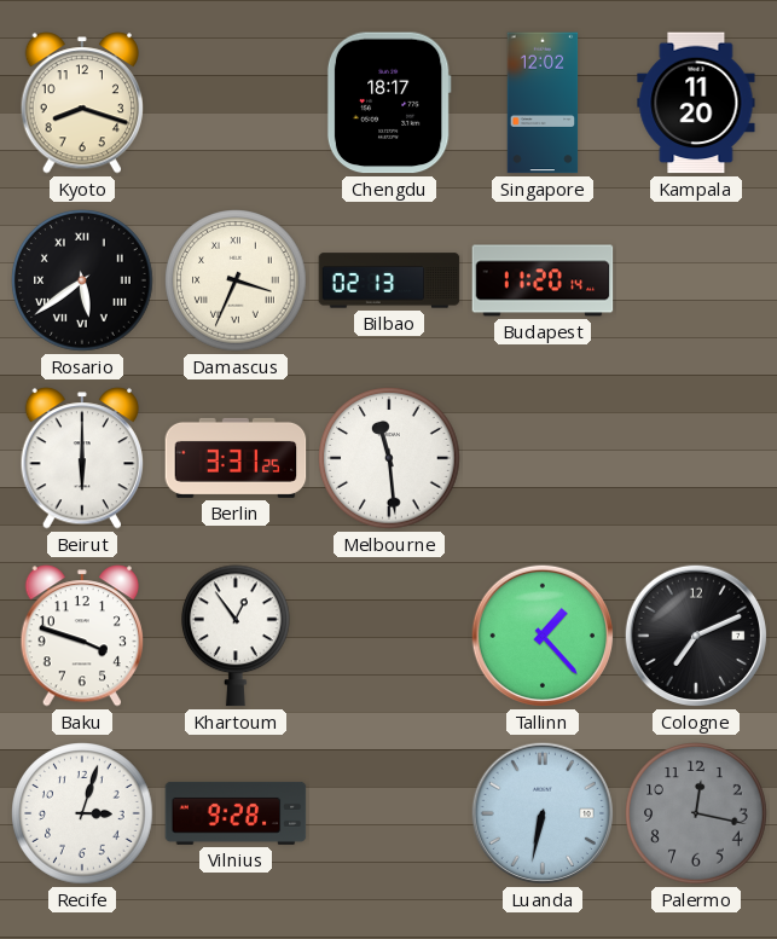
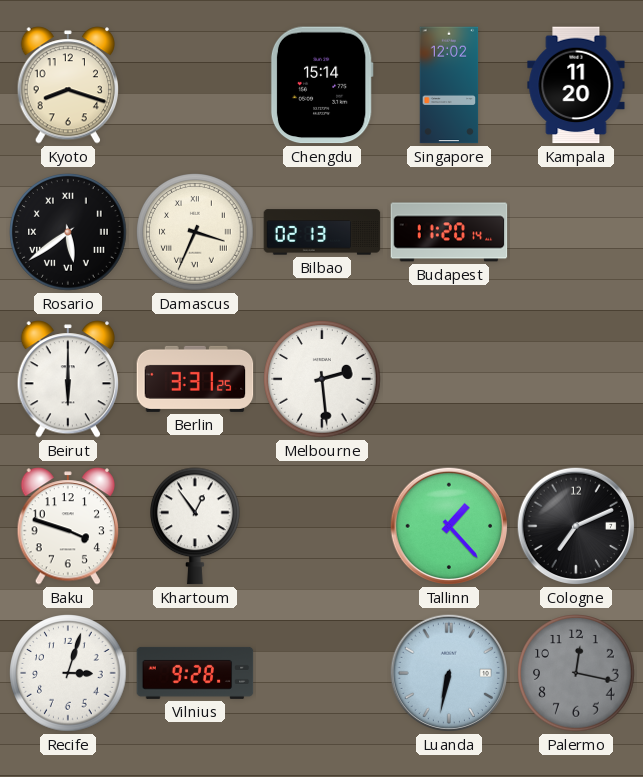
Chengdu: 18:17 -> 15:14 (322, 85)
Melbourne: 11:29 -> 2:29 (322, 379)
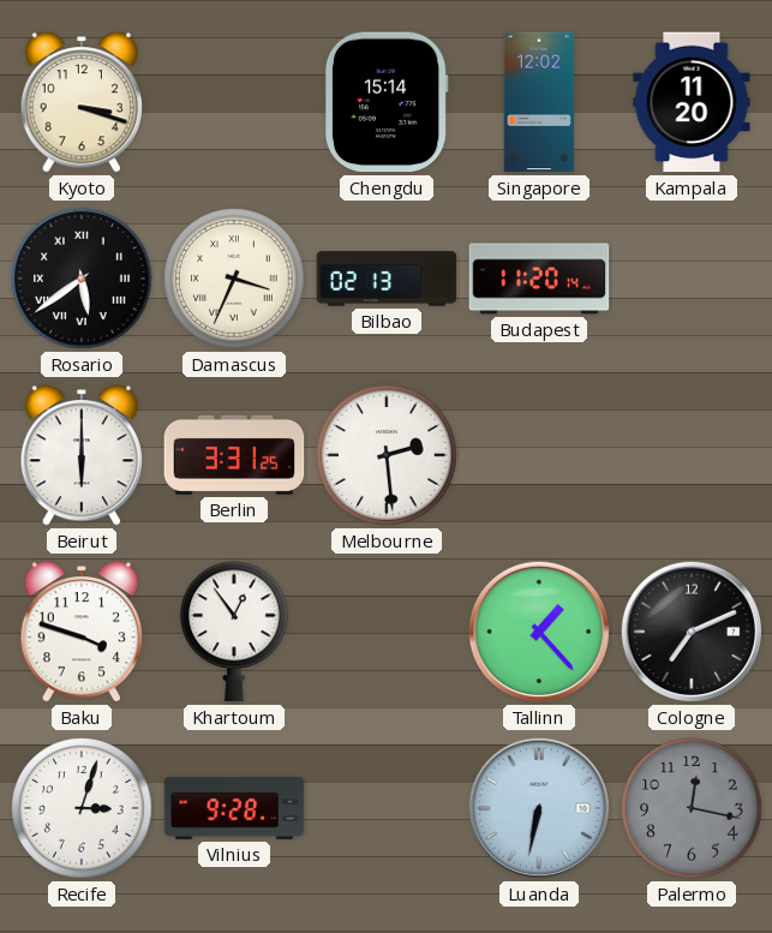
Kyoto: 8:18 -> 3:18 (80, 102)
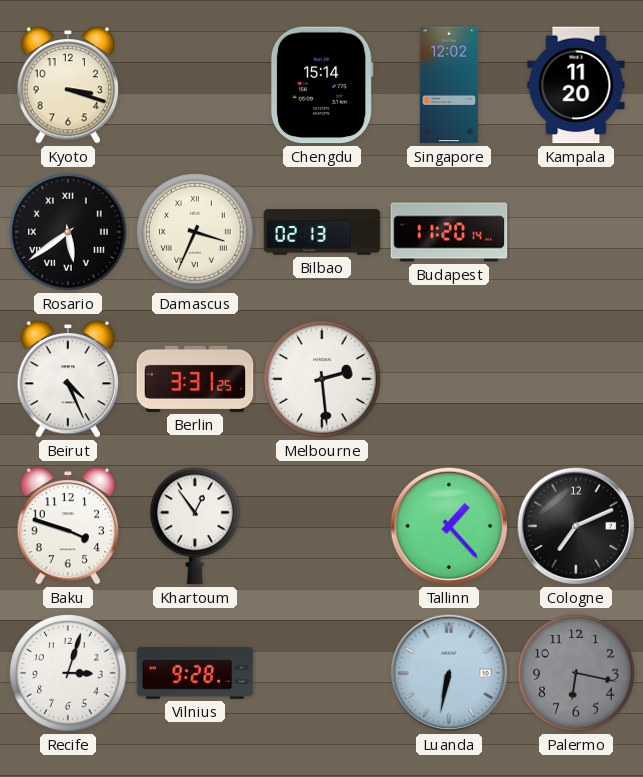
Beirut: 6:00 -> 4:26 (67, 379)
Palermo: 12:17 -> 6:17 (576, 673)
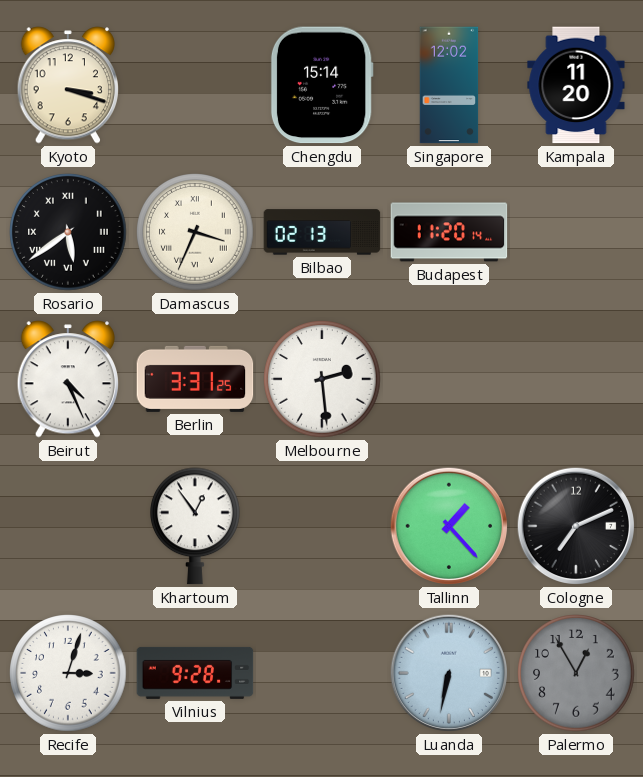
Baku: 3:48 -> none (67, 526)
Palermo: 6:17 -> 12:55 (576, 673)
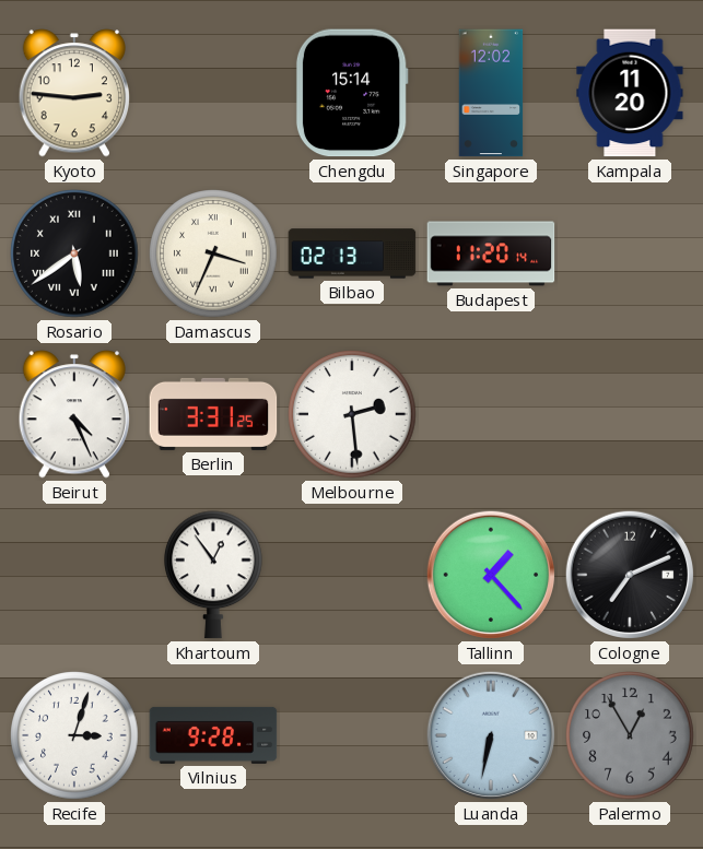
Kyoto: 3:18 -> 2:46 (73, 93)
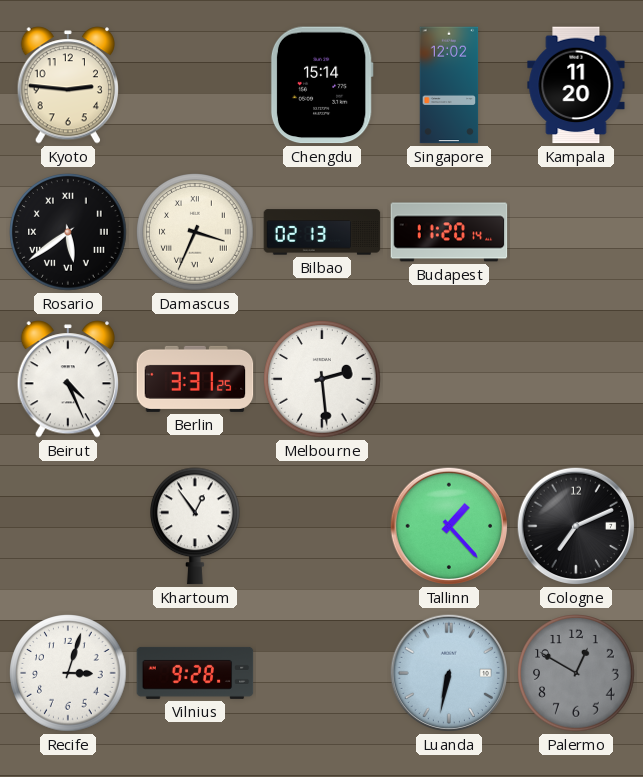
Palermo: 12:55 -> 12:50 (576, 673)
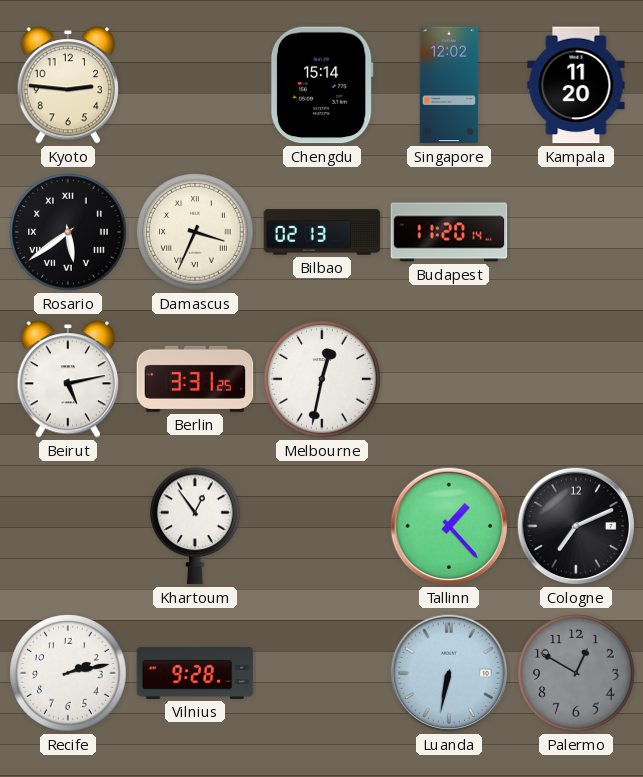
Beirut: 4:26 -> 5:13 (67, 379)
Melbourne: 2:29 -> 12:32 (322, 379)
Recife: 3:03 -> 2:13 (68, 673)
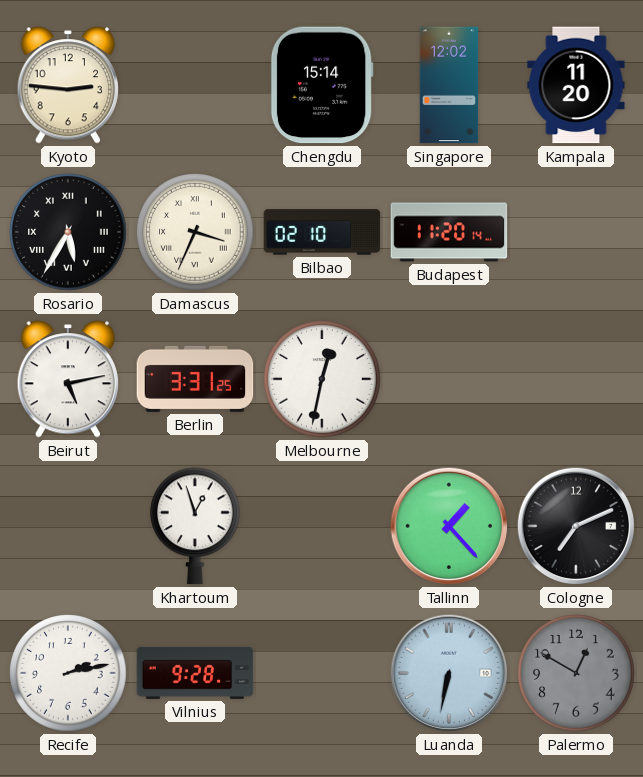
Rosario: 5:39 -> 5:35 (68, 232)
Bilbao: 02:13 -> 02:10 (322, 232)
Khartoum: 12:54 -> 12:57 (196, 526)
